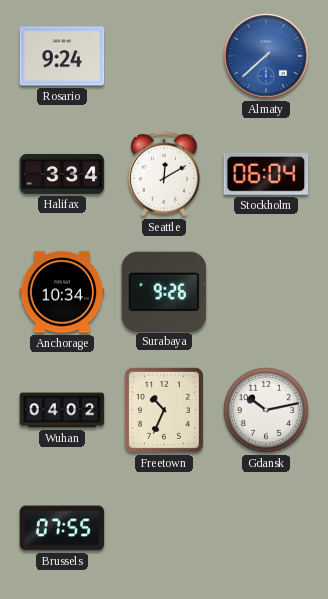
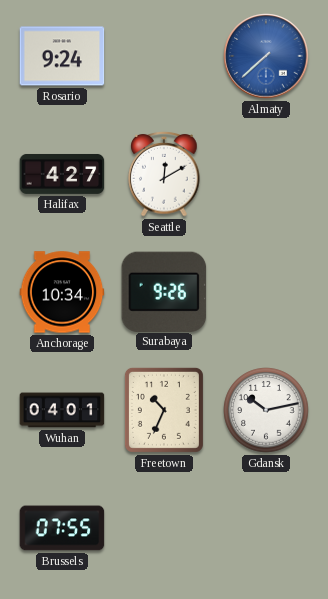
Halifax: 3:34 -> 4:27 (62, 174)
Stockholm: 06:04 -> none (266, 174)
Wuhan: 04:02 -> 04:01 (62, 410)
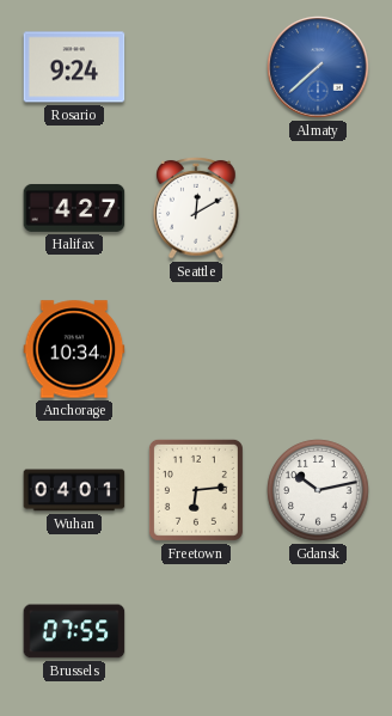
Surabaya: 9:26 -> none (164, 291)
Freetown: 10:34 -> 6:14 (196, 490)
